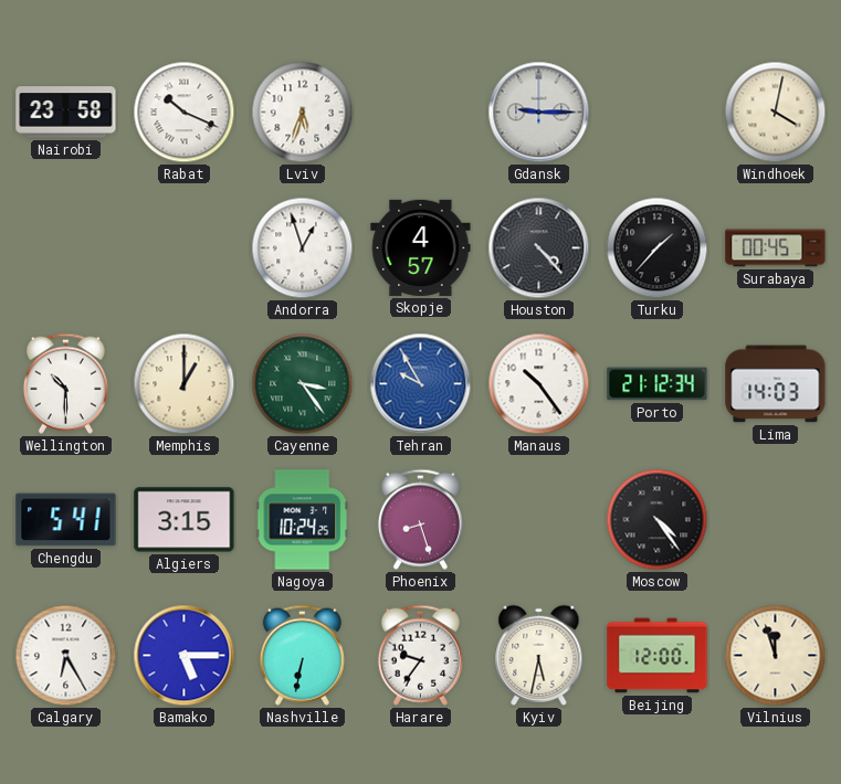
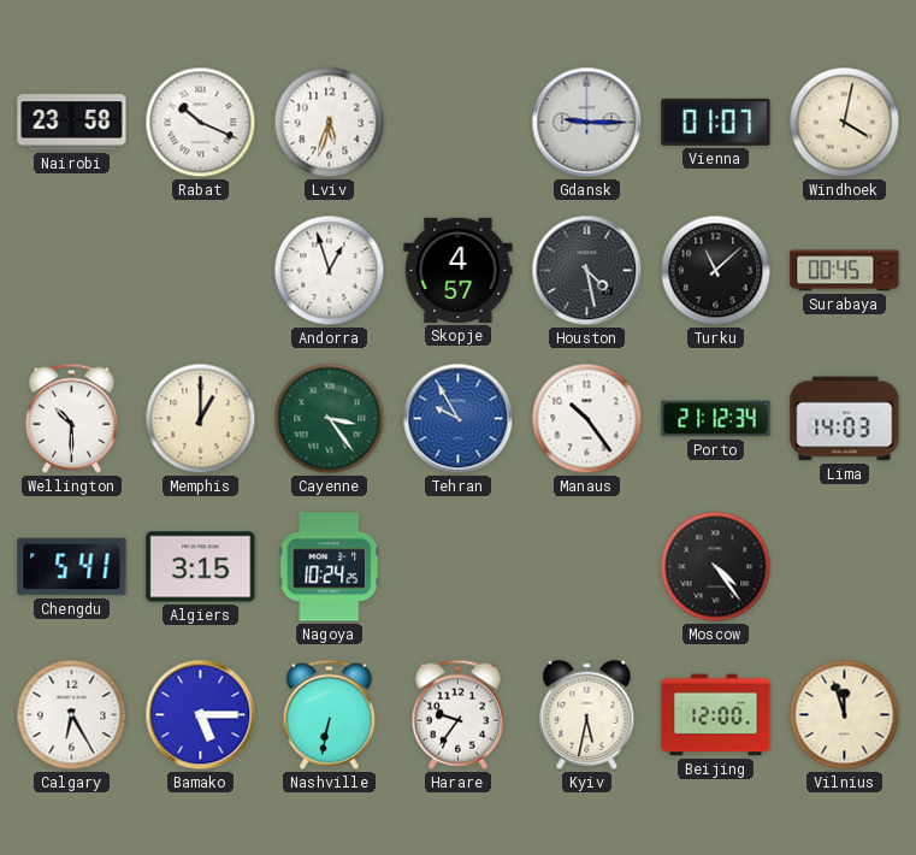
Vienna: none -> 01:07 (716, 122)
Houston: 4:23 -> 4:28 (587, 271)
Turku: 1:37 -> 11:08 (716, 271)
Phoenix: 8:27 -> none (420, 519)
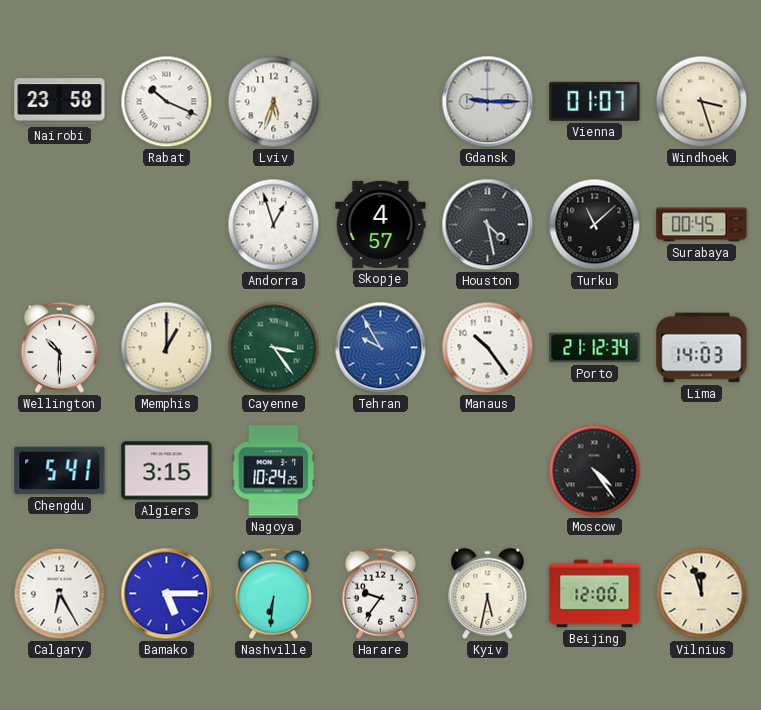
Windhoek: 4:02 -> 3:27 (702, 102)
Nashville: 6:32 -> 6:31 (273, 593)
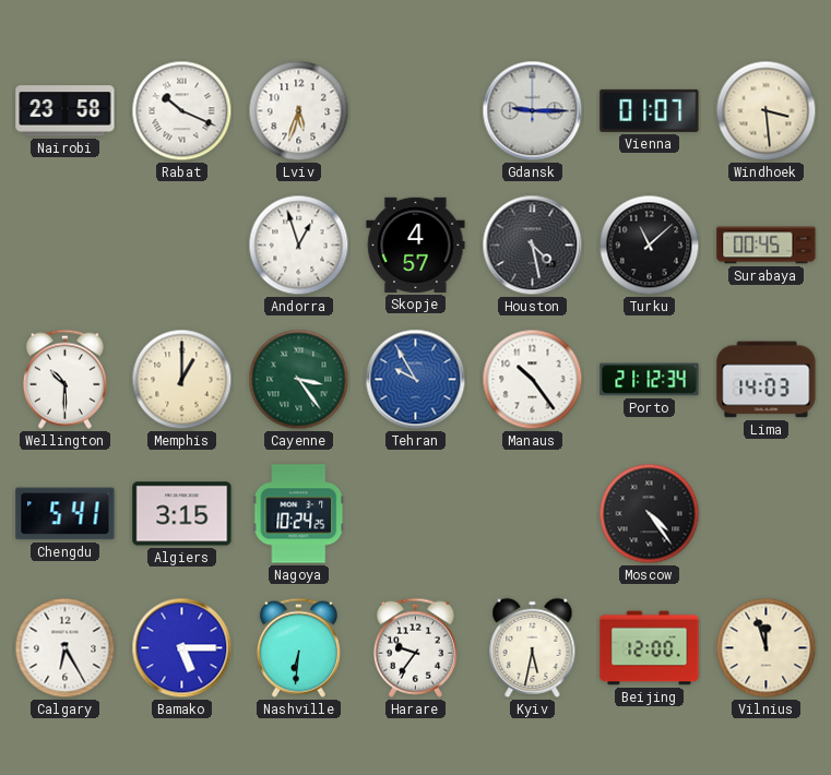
Windhoek: 3:27 -> 3:29 (767, 111)
